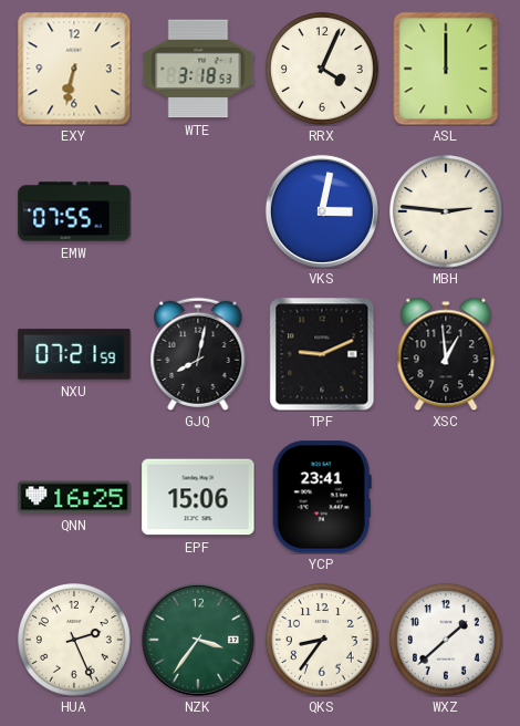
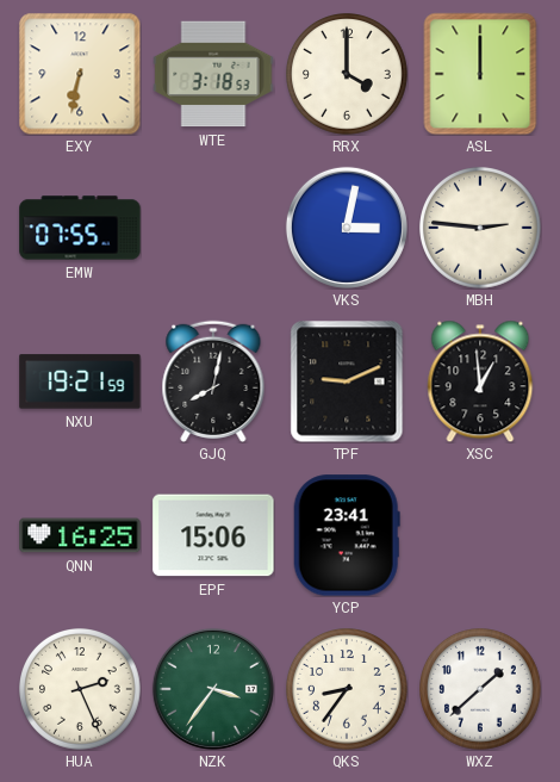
RRX: 4:04 -> 4:00 (348, 75)
NXU: 07:21 -> 19:21 (80, 381)
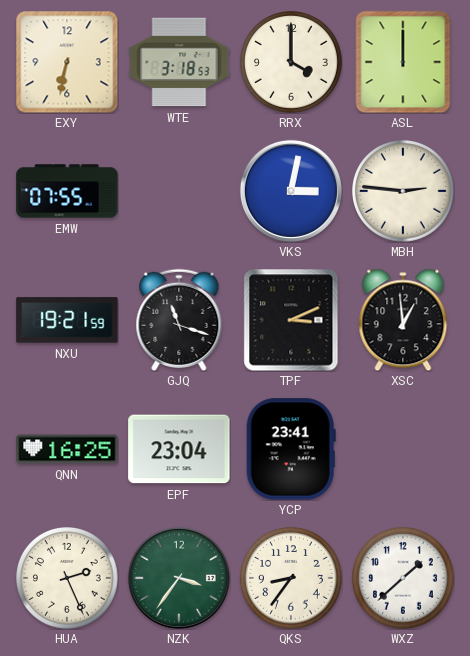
GJQ: 8:02 -> 11:18 (179, 320)
TPF: 9:11 -> 3:11 (291, 320)
EPF: 15:06 -> 23:04 (179, 449)
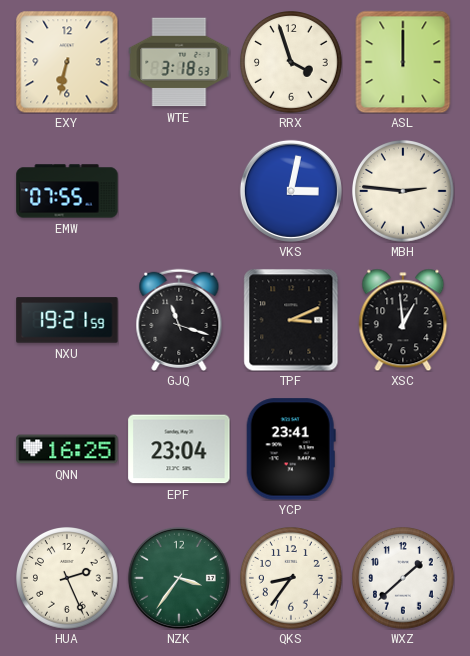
RRX: 4:00 -> 3:57 (292, 63)
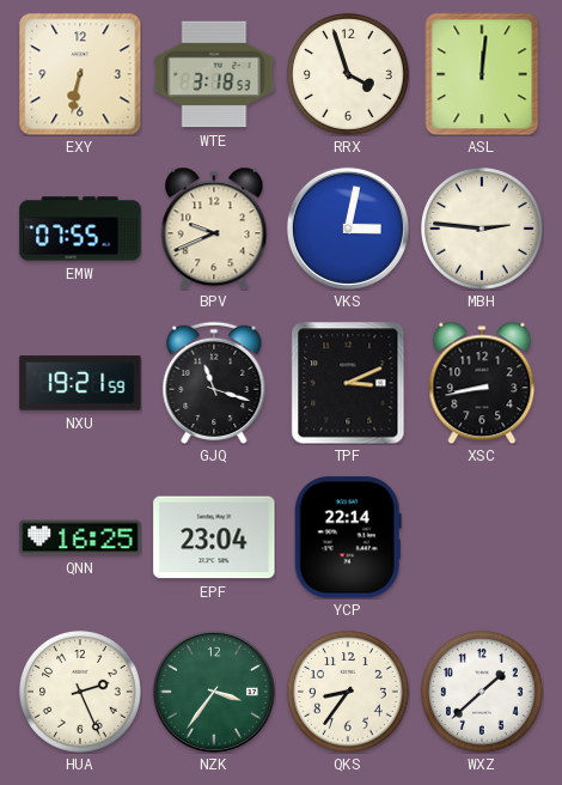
ASL: 12:00 -> 12:01 (482, 74)
BPV: none -> 9:41 (214, 229)
XSC: 12:59 -> 8:43 (482, 383)
YCP: 23:41 -> 22:14 (348, 537)
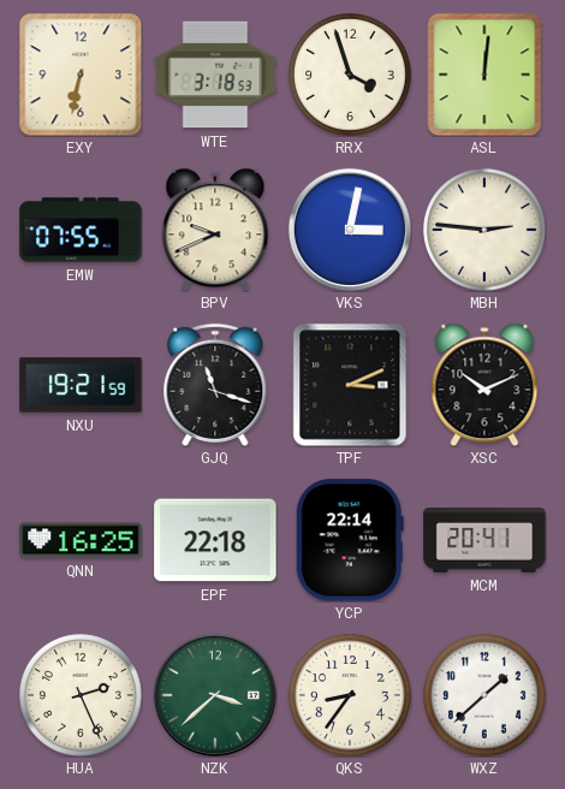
XSC: 8:43 -> 10:11 (484, 385)
EPF: 23:04 -> 22:18 (215, 540)
MCM: none -> 20:41 (484, 540)
NZK: 3:36 -> 3:38 (215, 695)
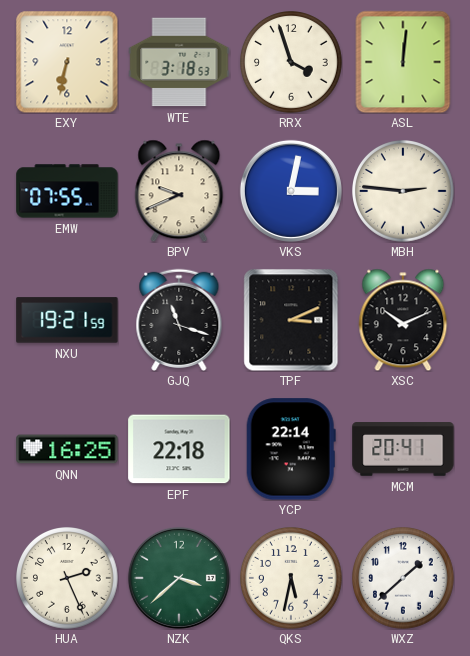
QKS: 8:36 -> 5:32 (292, 579)
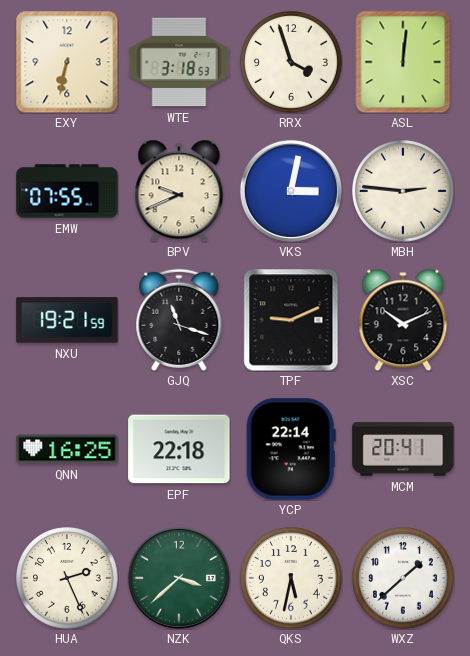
TPF: 3:11 -> 9:11 (291, 320)
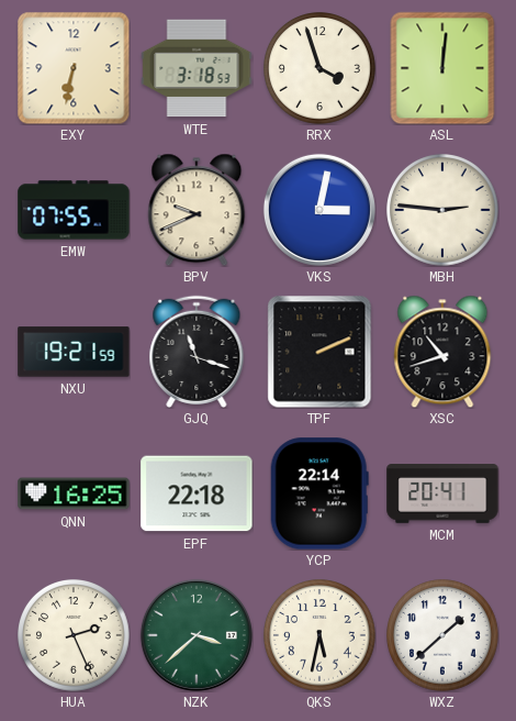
TPF: 9:11 -> 2:11 (319, 352)
XSC: 10:11 -> 10:42 (442, 352)
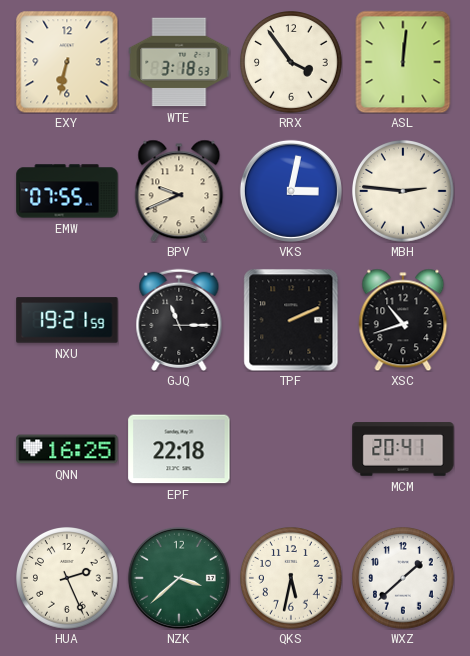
RRX: 3:57 -> 3:54 (292, 63)
GJQ: 11:18 -> 11:15 (179, 320)
YCP: 22:14 -> none (319, 493)
